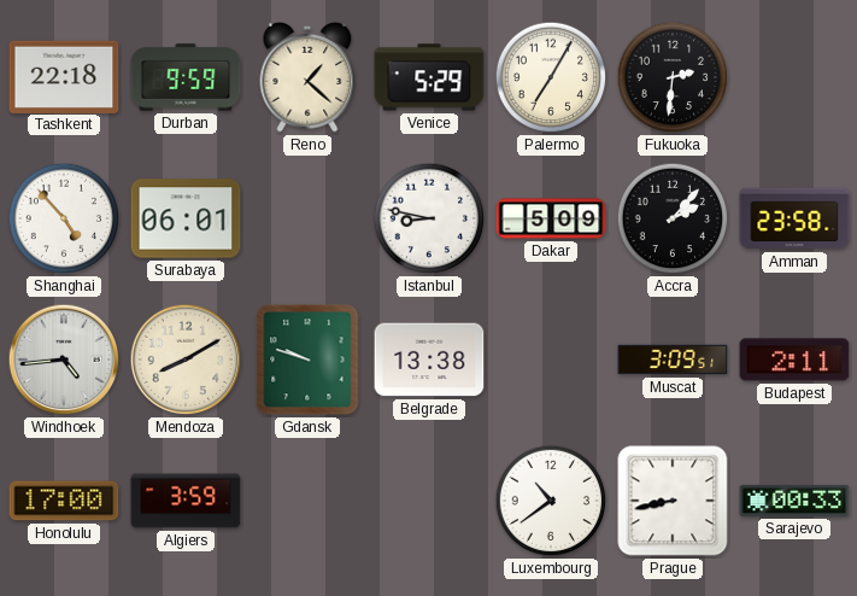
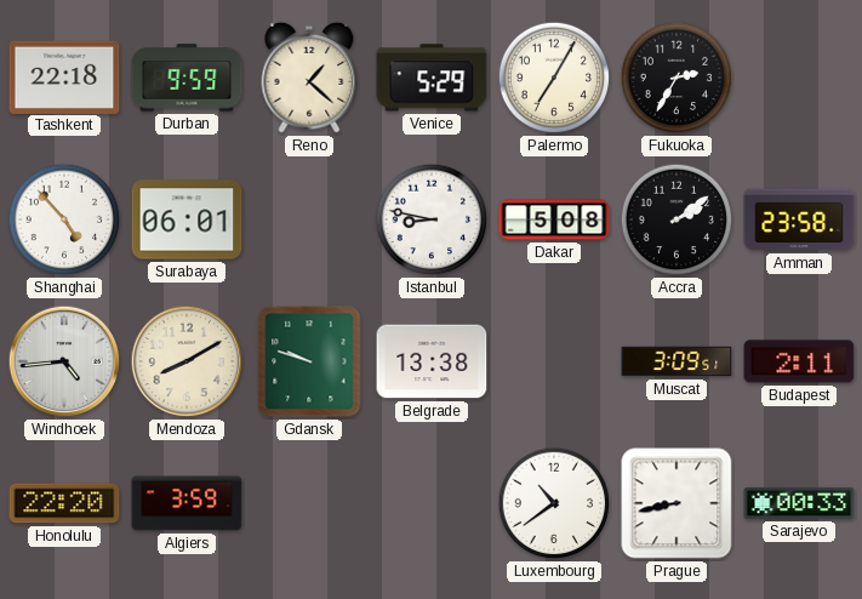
Fukuoka: 2:31 -> 2:35 (677, 78)
Dakar: 5:09 -> 5:08 (554, 219)
Accra: 2:07 -> 2:09 (677, 219)
Honolulu: 17:00 -> 22:20 (64, 503)
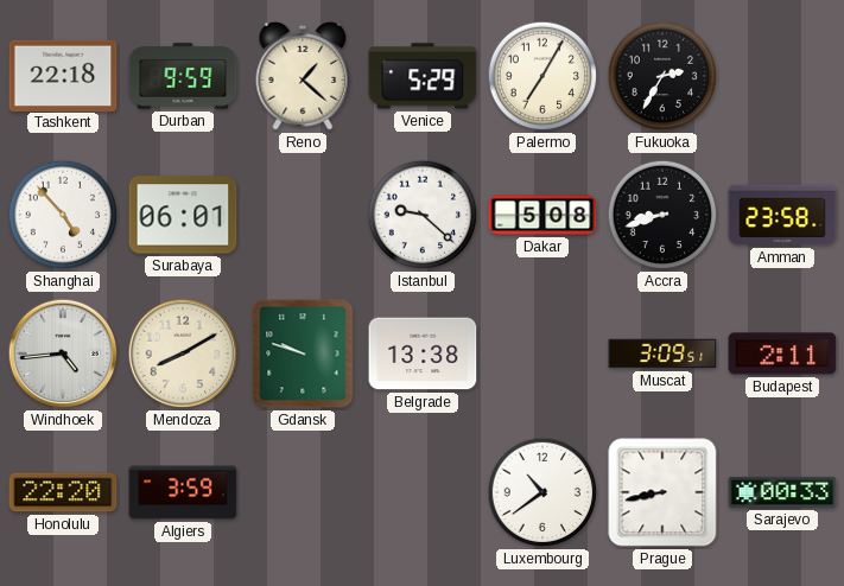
Istanbul: 8:47 -> 9:22 (423, 215)
Accra: 2:09 -> 8:42 (662, 215)
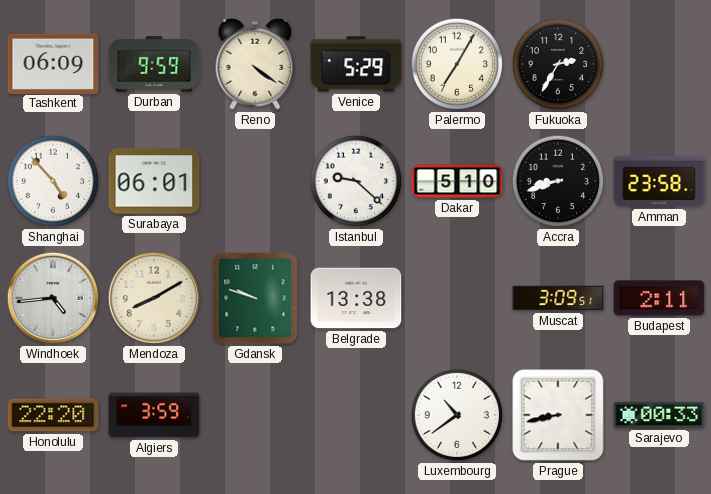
Tashkent: 22:18 -> 06:09 (53, 63)
Reno: 1:22 -> 4:21 (255, 64)
Dakar: 5:08 -> 5:10 (457, 181)
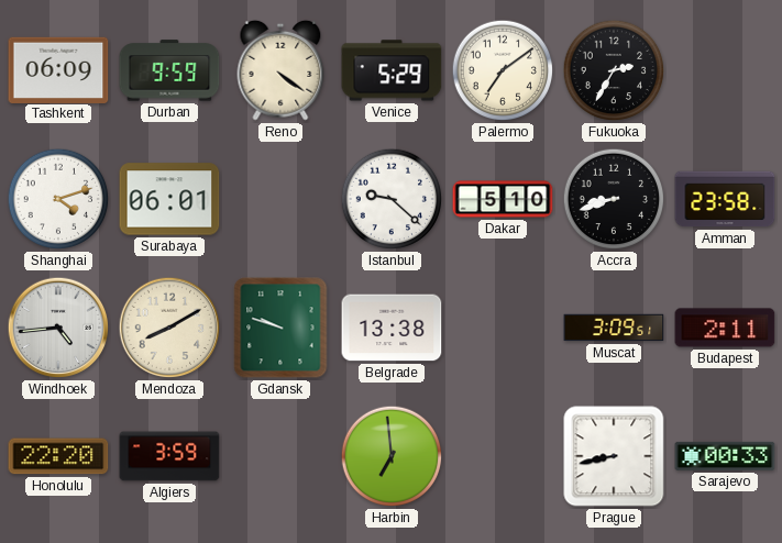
Palermo: 7:05 -> 7:09 (503, 70)
Shanghai: 4:53 -> 4:12 (58, 199)
Harbin: none -> 6:59 (392, 456)
Luxembourg: 10:39 -> none (457, 415)
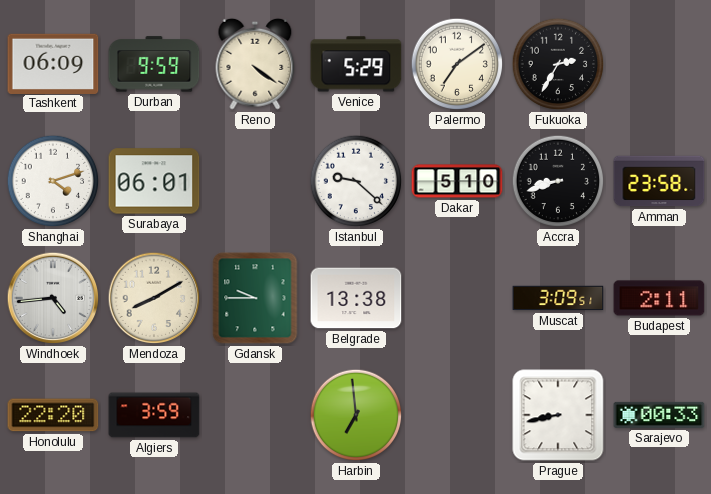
Gdansk: 9:48 -> 9:45 (255, 298)
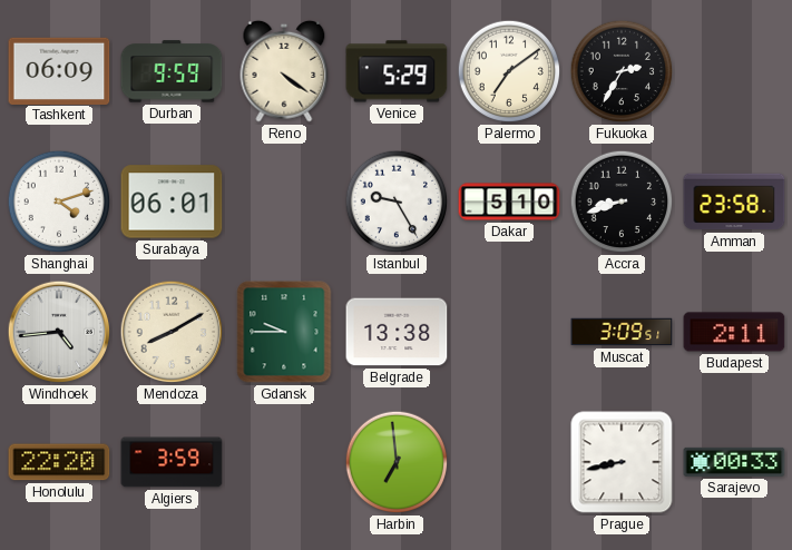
Istanbul: 9:22 -> 9:25 (397, 202)
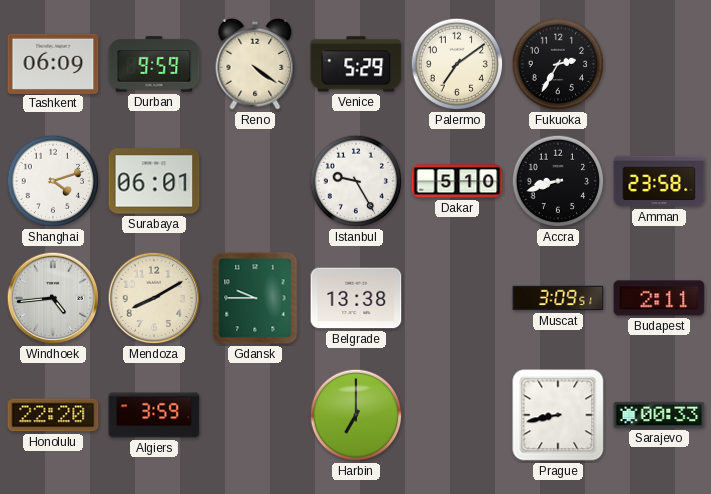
Harbin: 6:59 -> 7:00 (356, 415)
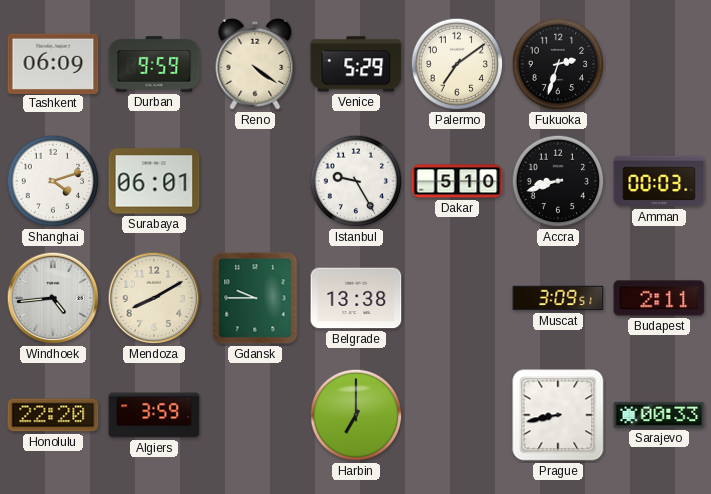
Fukuoka: 2:35 -> 2:33 (558, 64)
Amman: 23:58 -> 00:03 (659, 181)
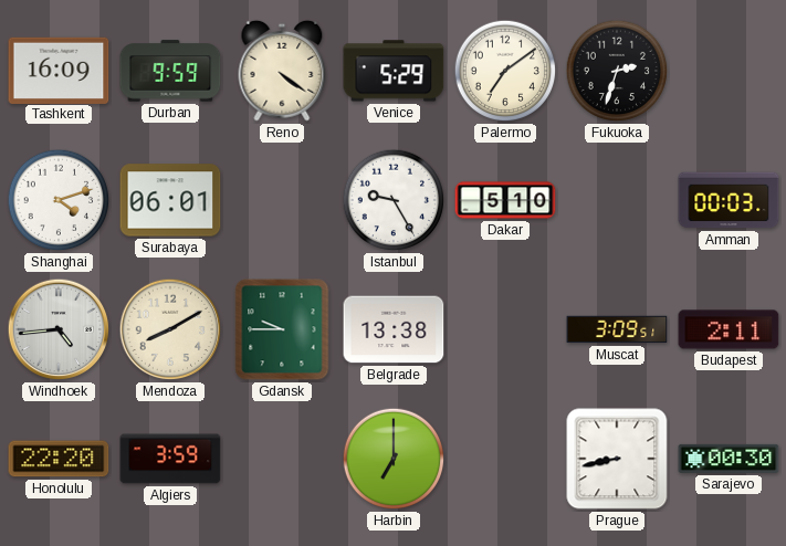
Tashkent: 06:09 -> 16:09 (59, 70)
Accra: 8:42 -> none (558, 181)
Sarajevo: 00:33 -> 00:30 (729, 459)
